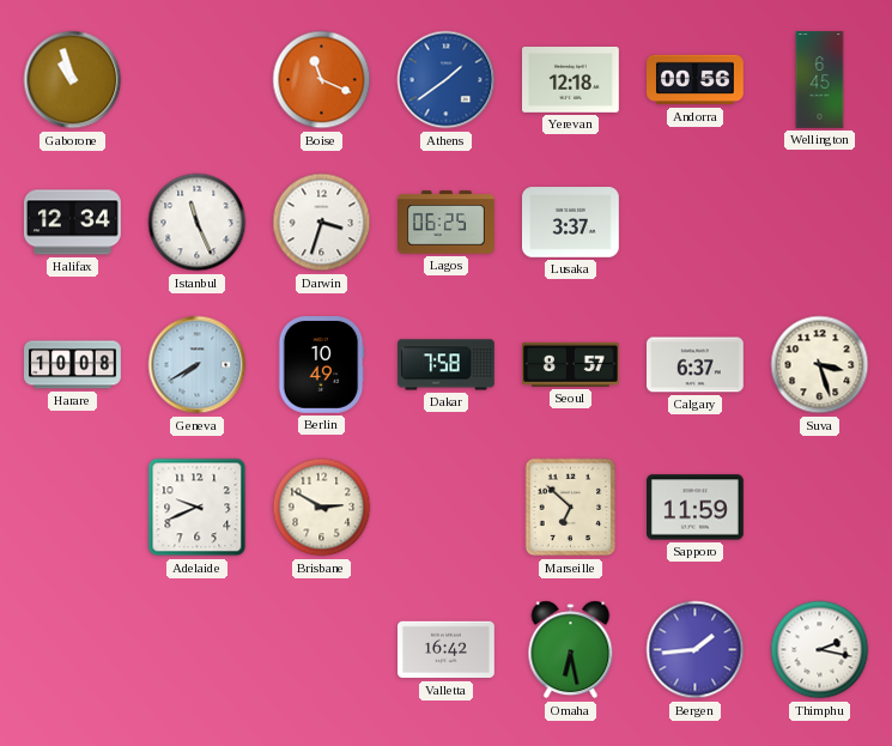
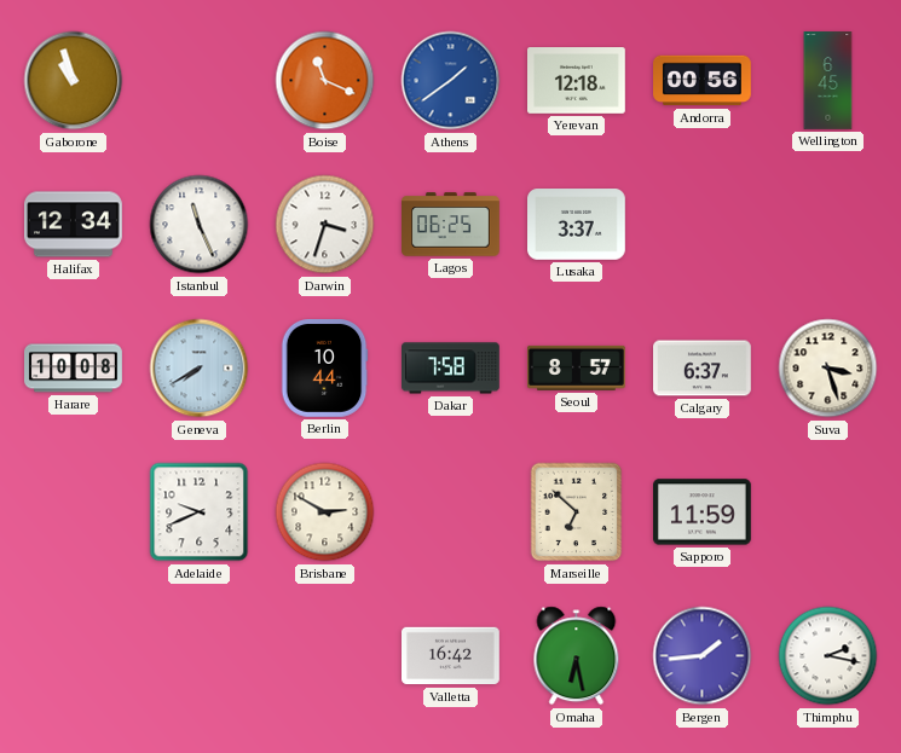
Berlin: 10:49 -> 10:44 (324, 369)
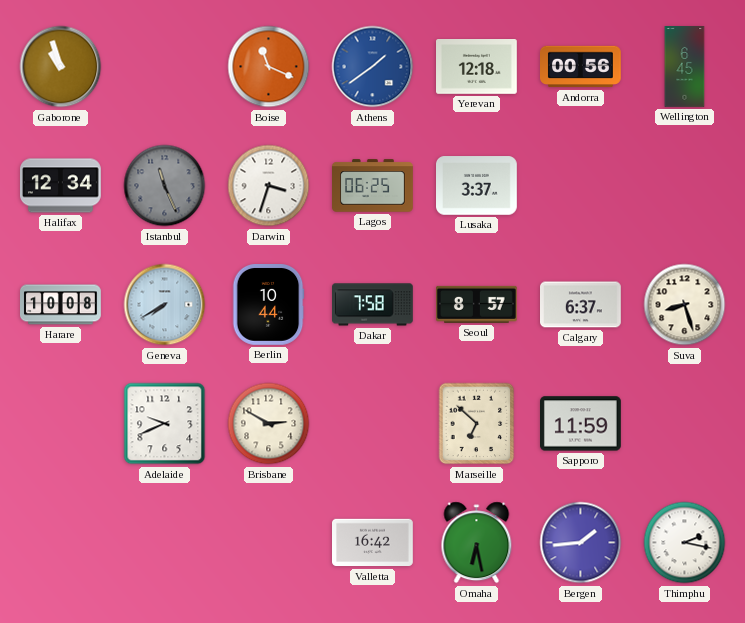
Istanbul dial: white -> grey (165, 186)
Suva: 3:27 -> 8:27 (685, 305)
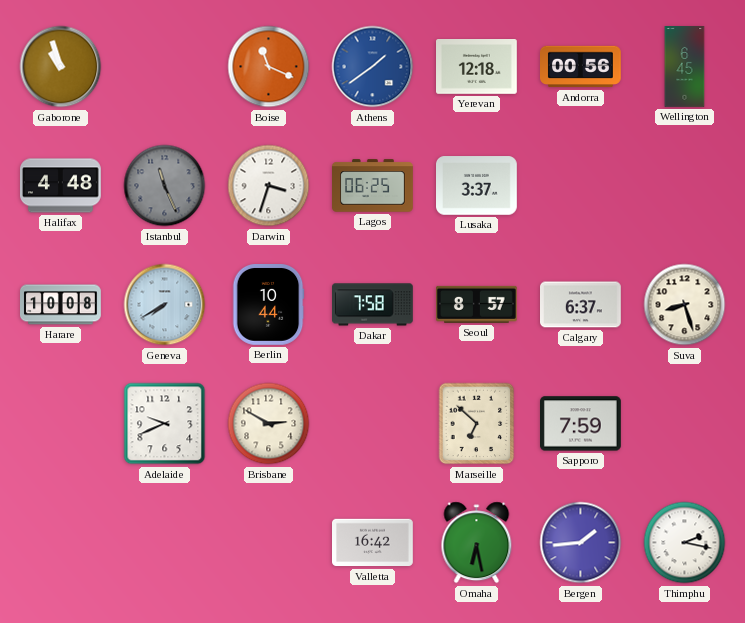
Halifax: 12:34 -> 4:48 (61, 186)
Sapporo: 11:59 -> 7:59 (581, 424)
